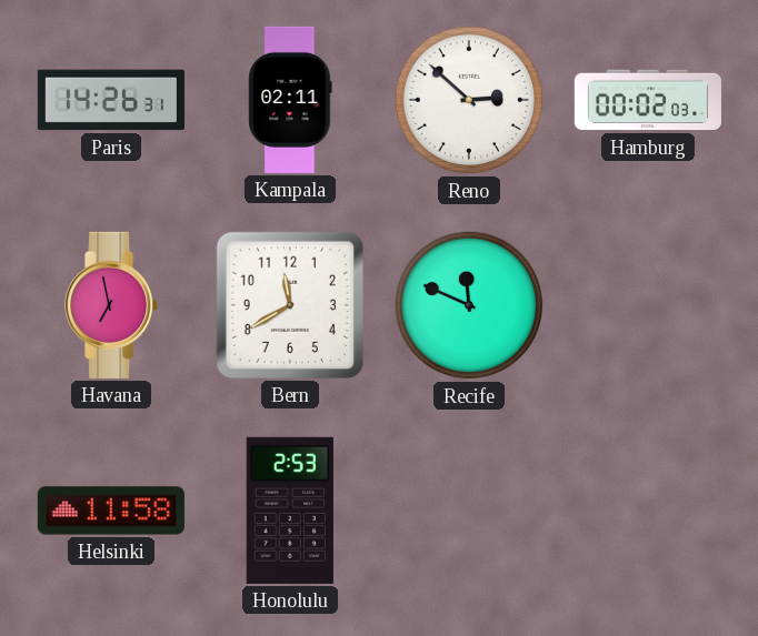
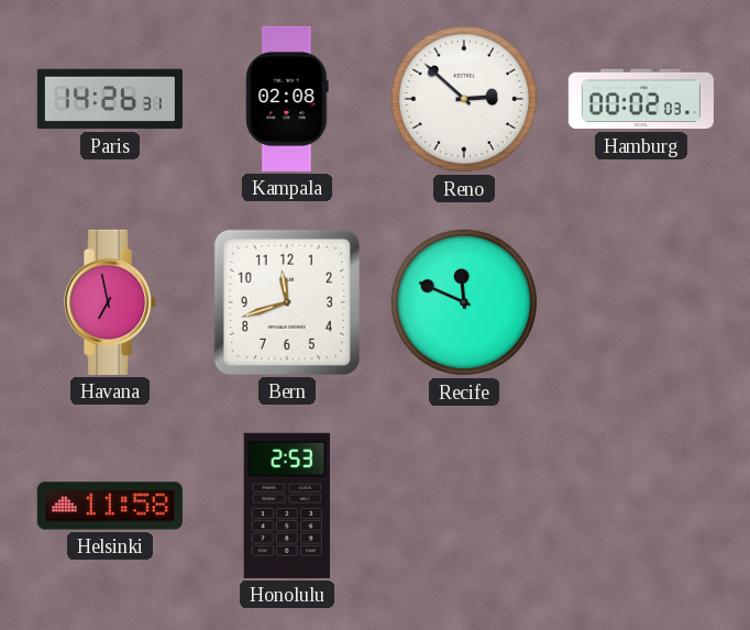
Kampala: 02:11 -> 02:08 (287, 99)
Bern: 11:40 -> 11:42 (287, 302)
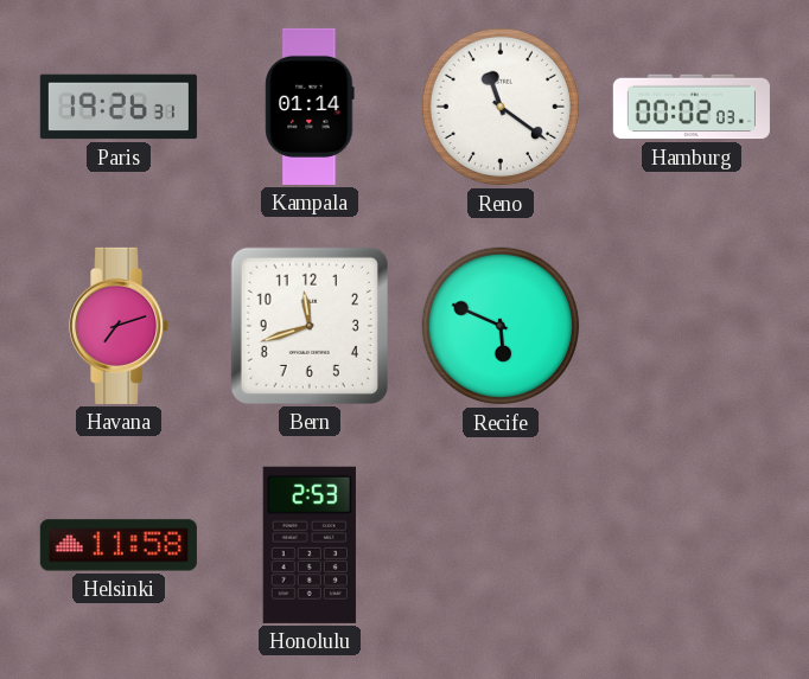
Paris: 14:26 -> 19:26 (119, 107)
Kampala: 02:08 -> 01:14 (310, 107)
Reno: 2:52 -> 11:21 (501, 107)
Havana: 6:58 -> 7:12 (120, 326)
Recife: 11:49 -> 5:49 (501, 326)
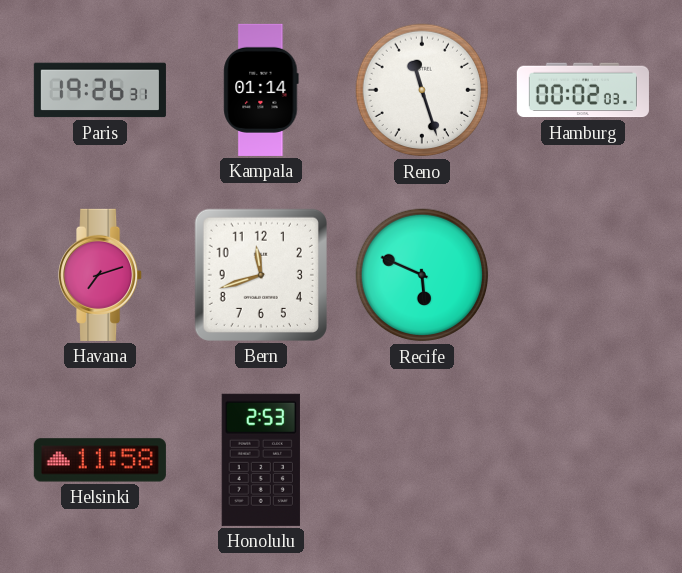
Reno: 11:21 -> 11:27 (422, 90)
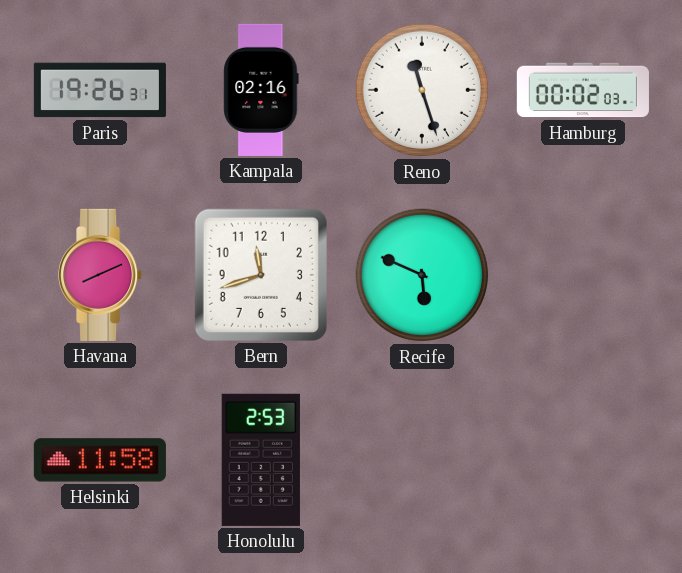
Kampala: 01:14 -> 02:16 (261, 90)
Havana: 7:12 -> 8:11 (101, 275)
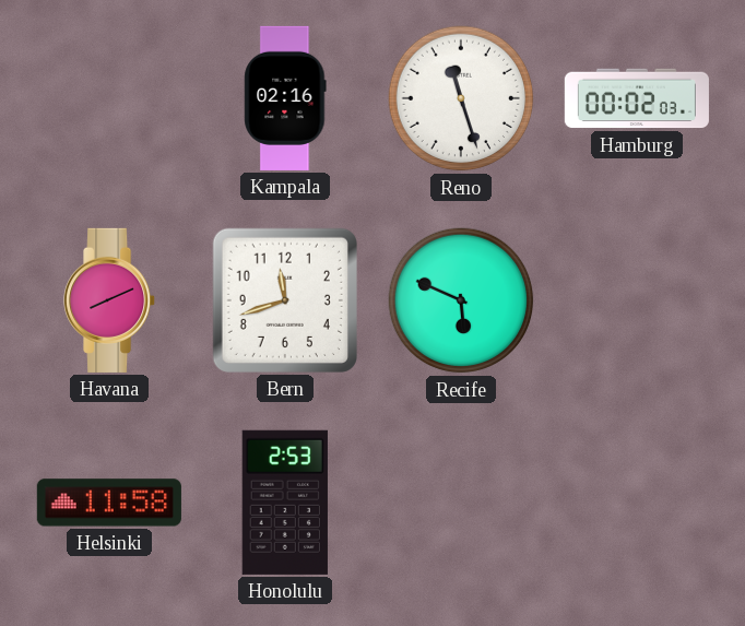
Paris: 19:26 -> none (100, 90)
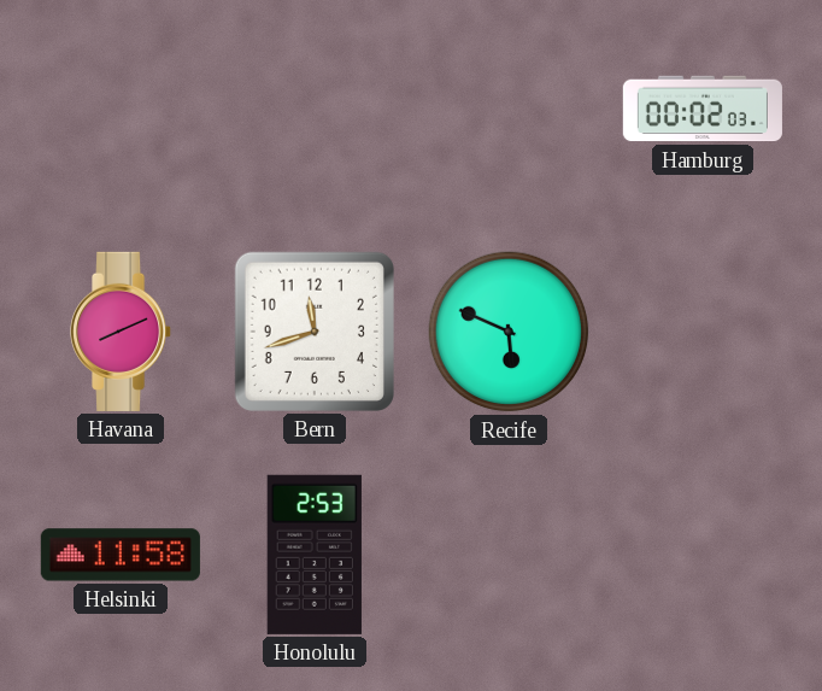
Kampala: 02:16 -> none (285, 98)
Reno: 11:27 -> none (461, 98)
